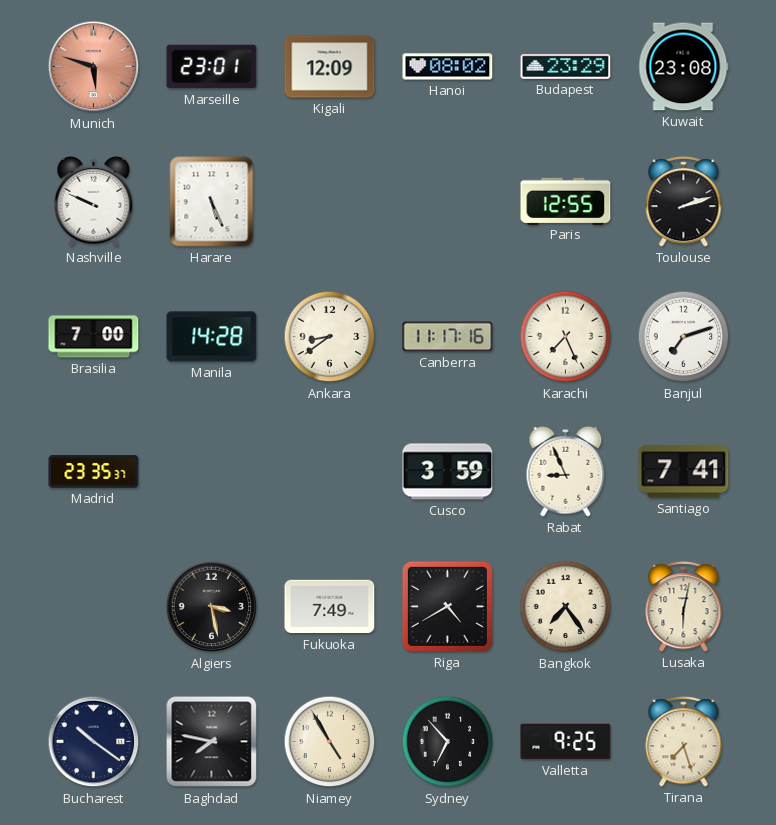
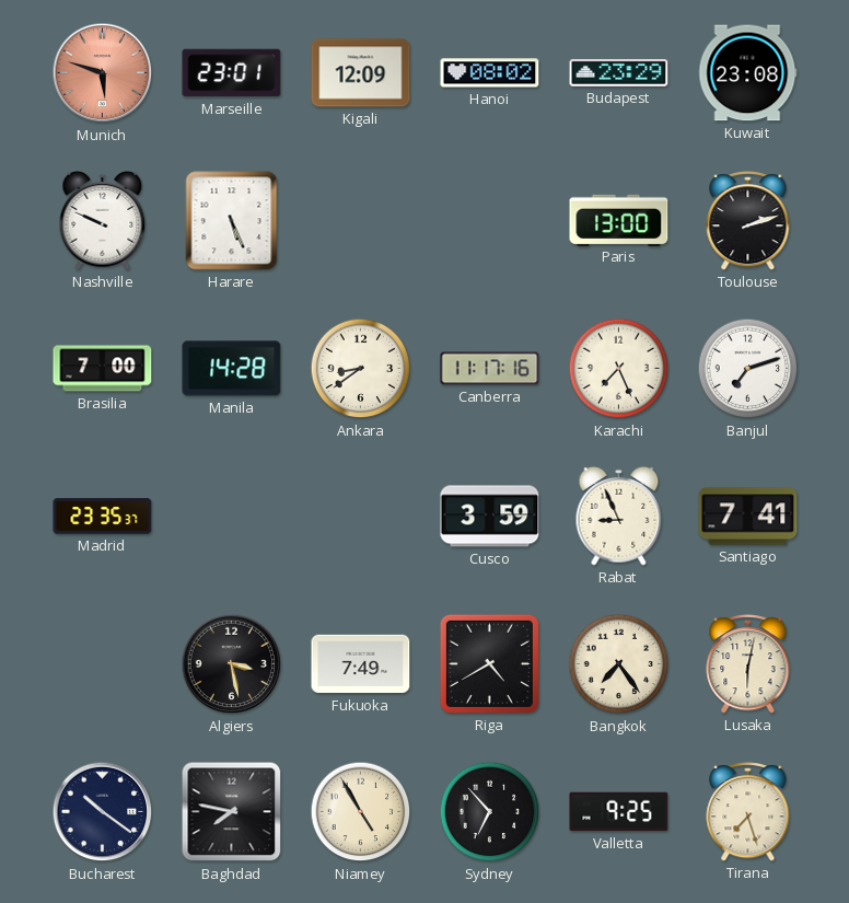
Paris: 12:55 -> 13:00 (619, 220)
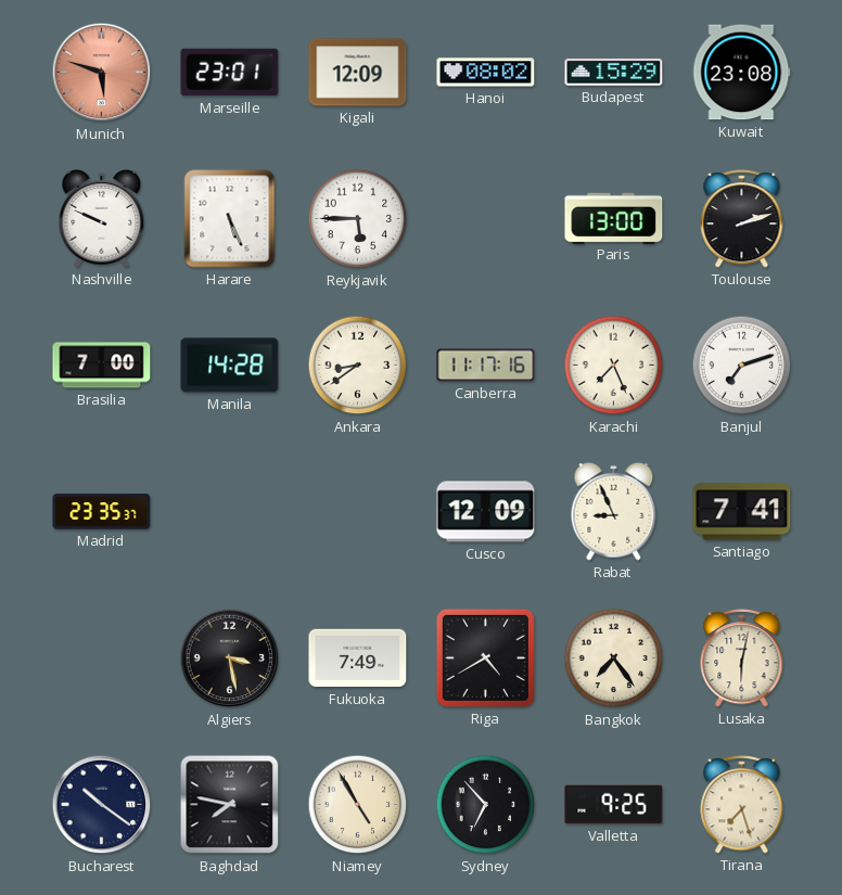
Budapest: 23:29 -> 15:29 (614, 72)
Reykjavik: none -> 5:45 (358, 219)
Cusco: 3:59 -> 12:09 (486, 512)
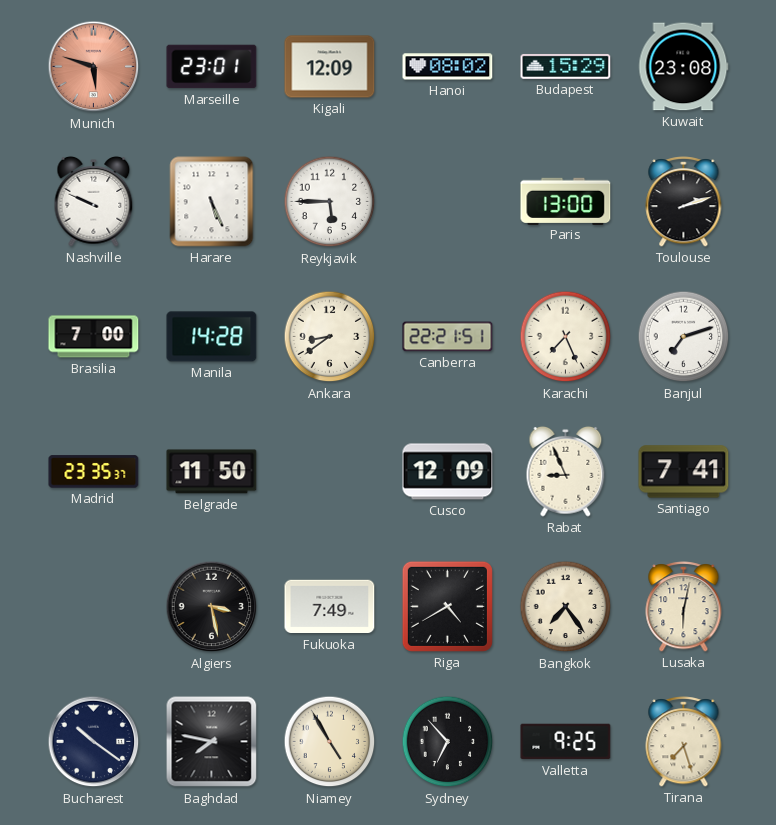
Canberra: 11:17 -> 22:21 (448, 337)
Belgrade: none -> 11:50 (212, 472)
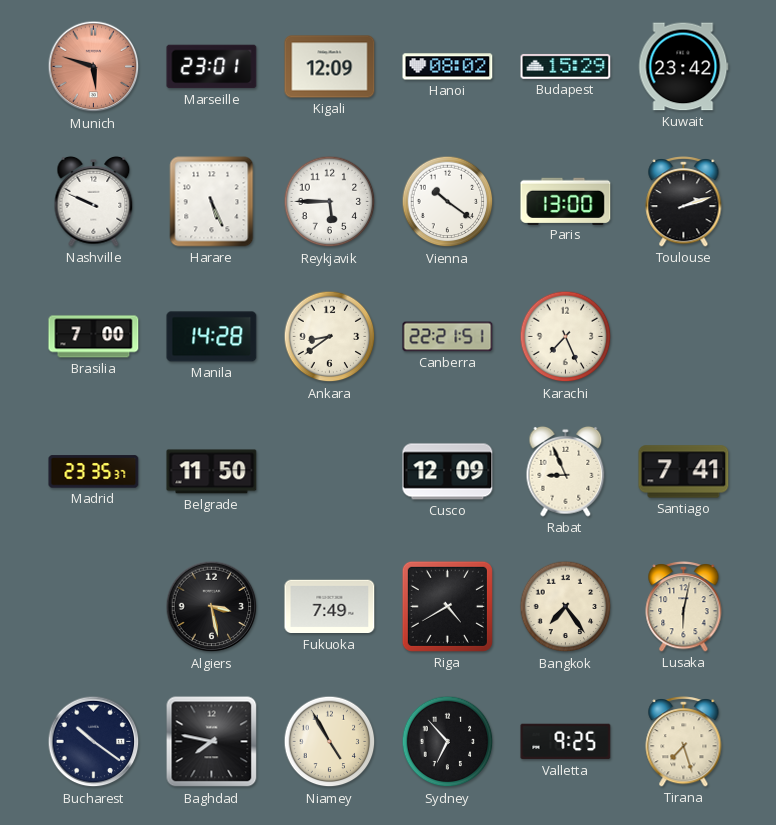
Kuwait: 23:08 -> 23:42 (684, 67)
Vienna: none -> 10:21 (448, 202)
Banjul: 7:12 -> none (684, 337)
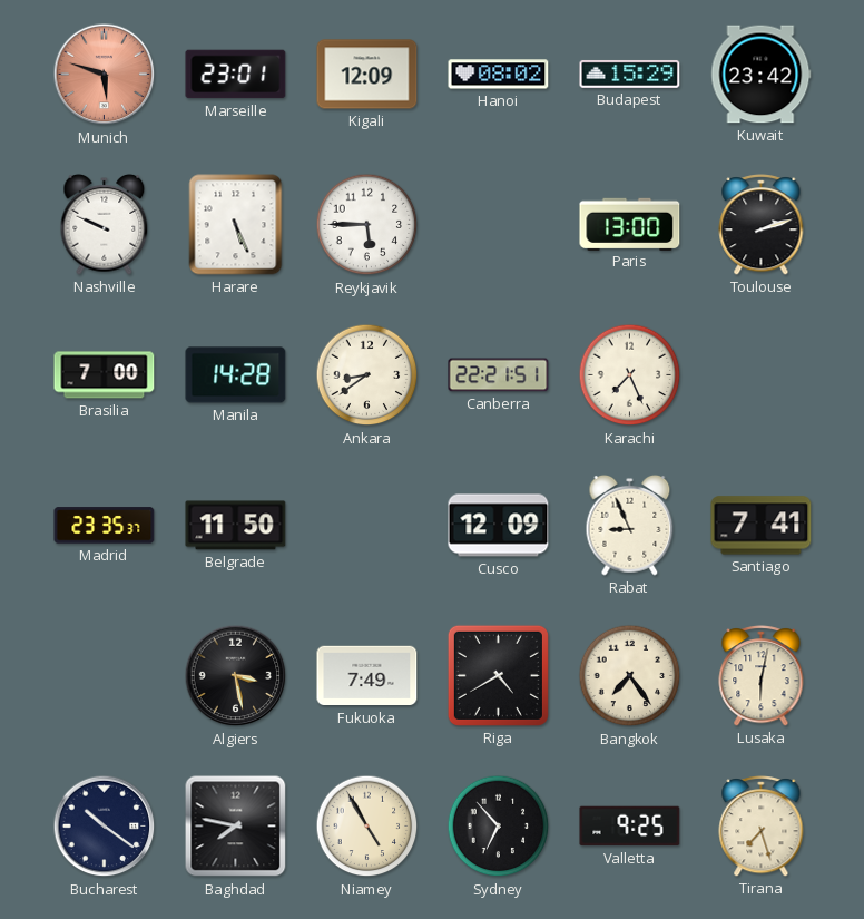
Vienna: 10:21 -> none (448, 202)
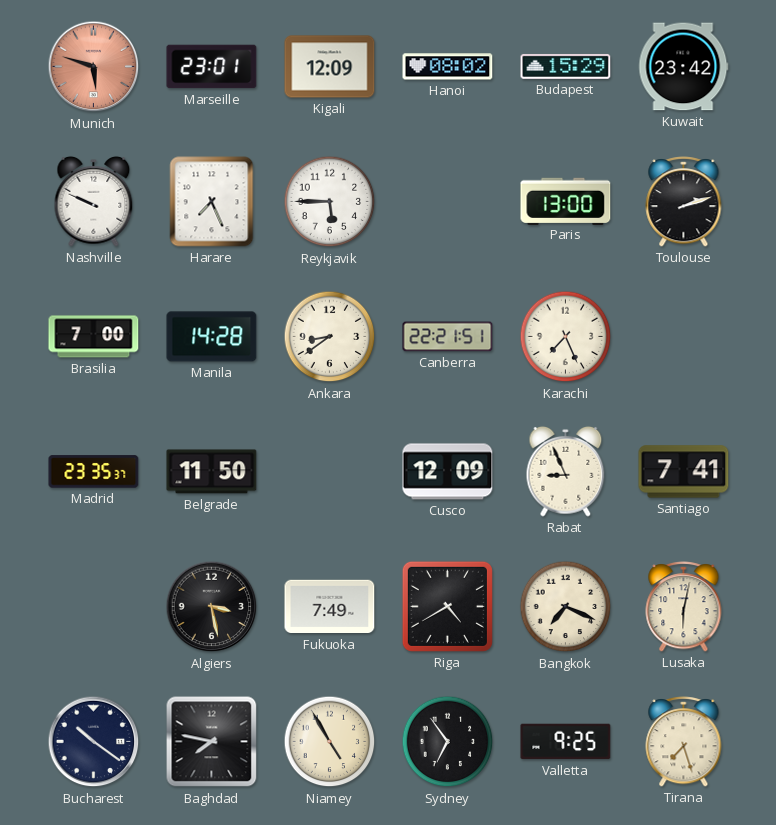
Harare: 5:26 -> 7:26 (212, 202)
Bangkok: 7:24 -> 7:19 (566, 607)
Sydney: 6:53 -> 6:54 (448, 742)
